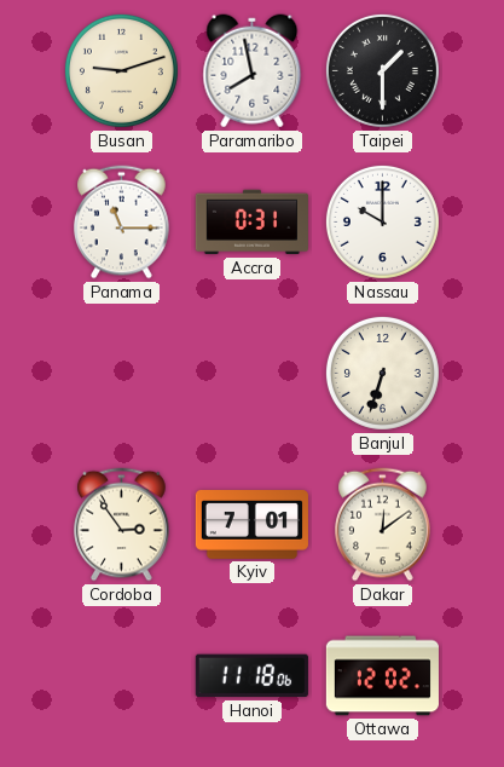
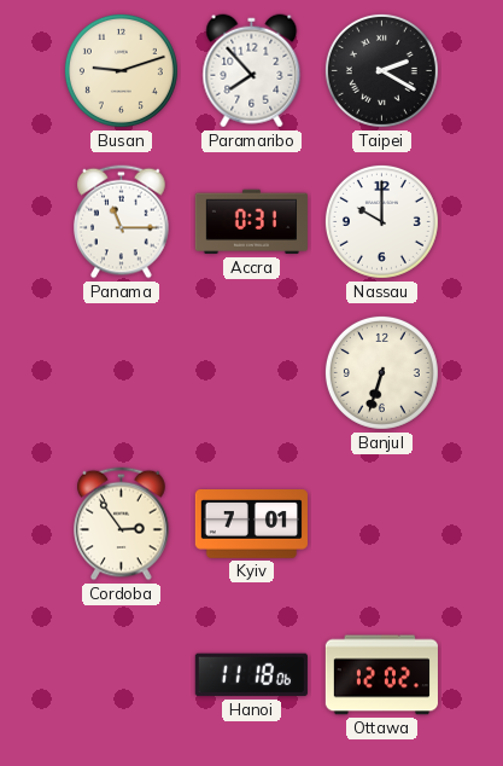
Paramaribo: 7:58 -> 7:53 (252, 71)
Taipei: 1:30 -> 2:20 (381, 70)
Dakar: 12:09 -> none (383, 525)
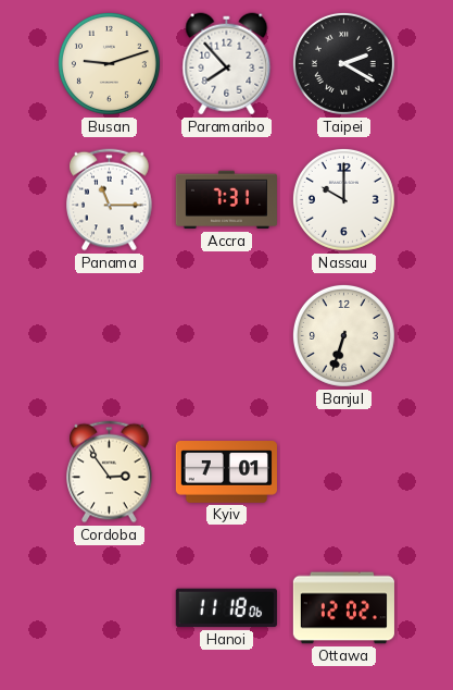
Accra: 0:31 -> 7:31 (226, 200)
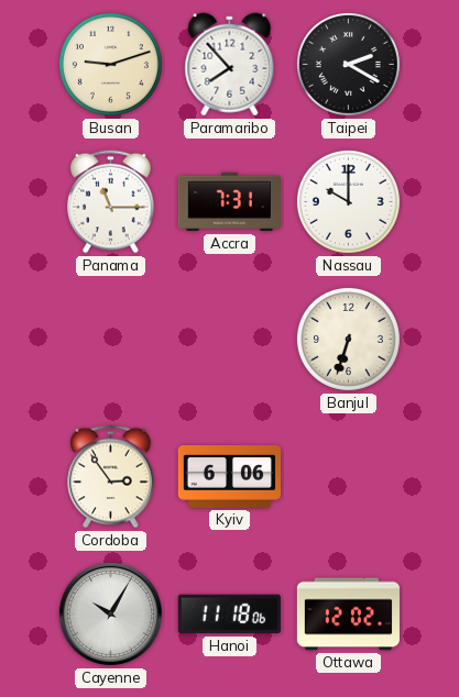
Kyiv: 7:01 -> 6:06 (229, 477)
Cayenne: none -> 10:05 (110, 613)
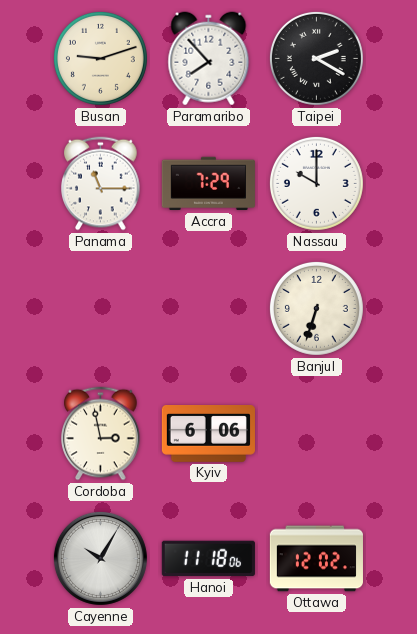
Accra: 7:31 -> 7:29 (208, 184)
Cordoba: 2:54 -> 2:58 (101, 434)
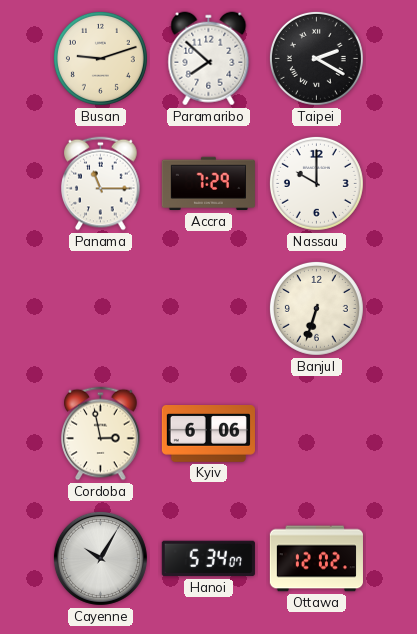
Paramaribo: 7:53 -> 7:52 (209, 59)
Hanoi: 11:18 -> 5:34 (208, 559)
